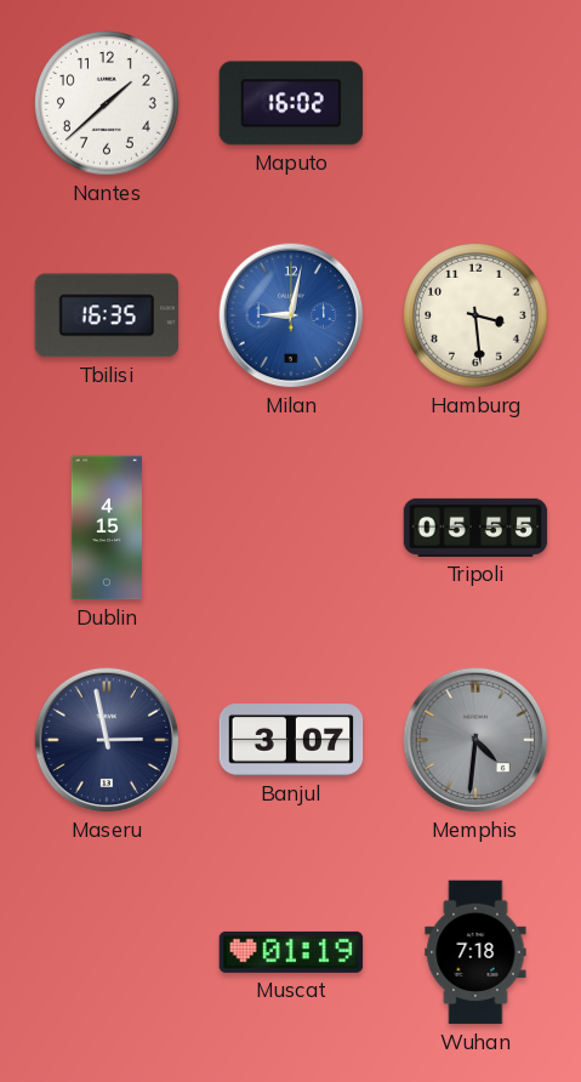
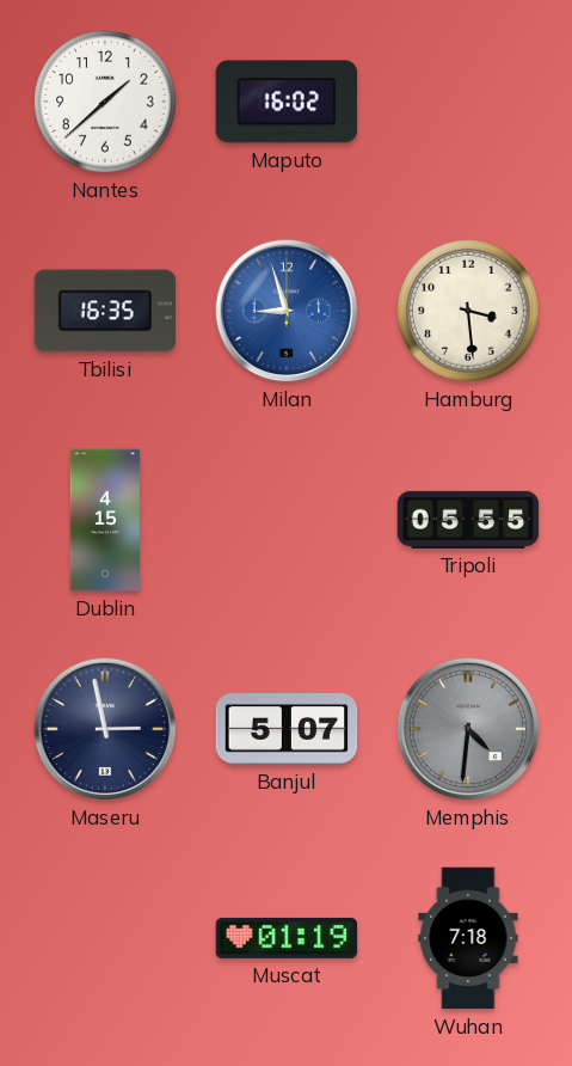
Milan: 9:02 -> 8:57 (287, 311)
Banjul: 3:07 -> 5:07 (287, 730)
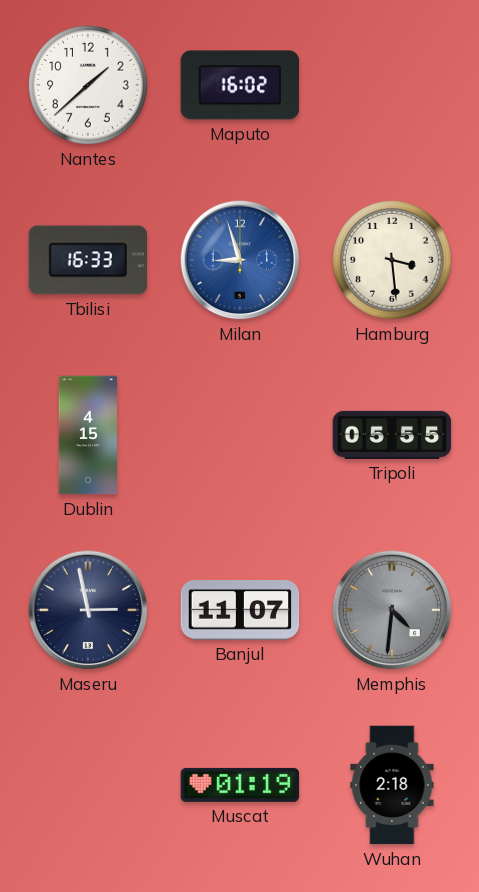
Tbilisi: 16:35 -> 16:33 (88, 260)
Banjul: 5:07 -> 11:07 (240, 611)
Wuhan: 7:18 -> 2:18 (392, 785)
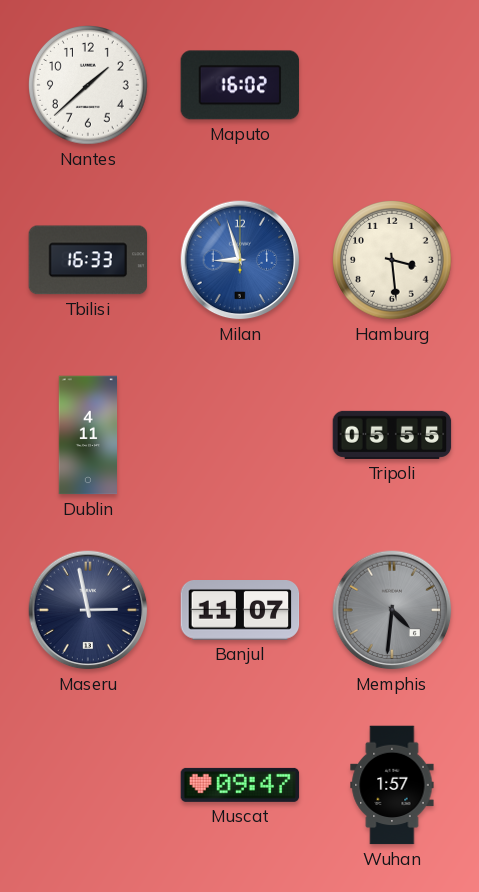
Dublin: 4:15 -> 4:11 (88, 435)
Muscat: 01:19 -> 09:47 (240, 785)
Wuhan: 2:18 -> 1:57 (392, 785)
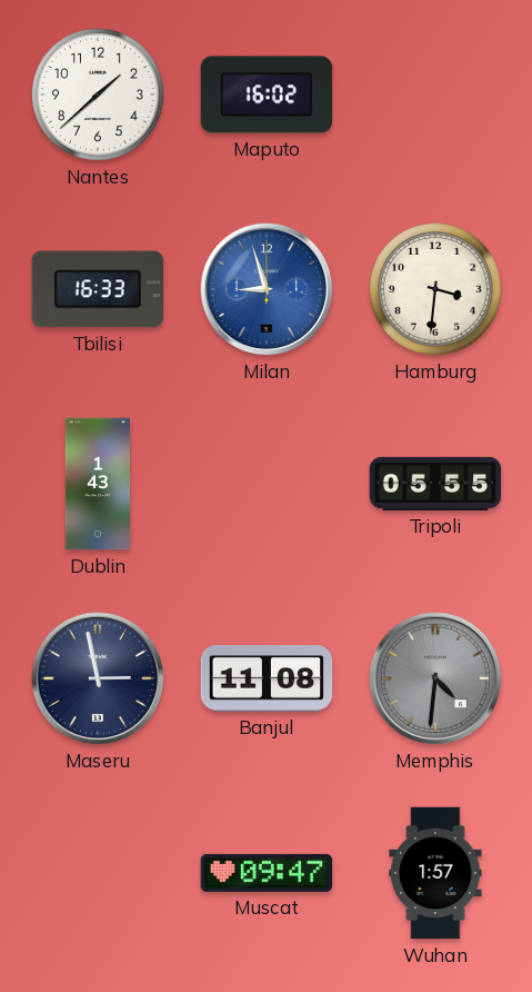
Hamburg: 3:29 -> 3:31 (436, 290)
Dublin: 4:11 -> 1:43 (98, 484)
Banjul: 11:07 -> 11:08 (267, 679)
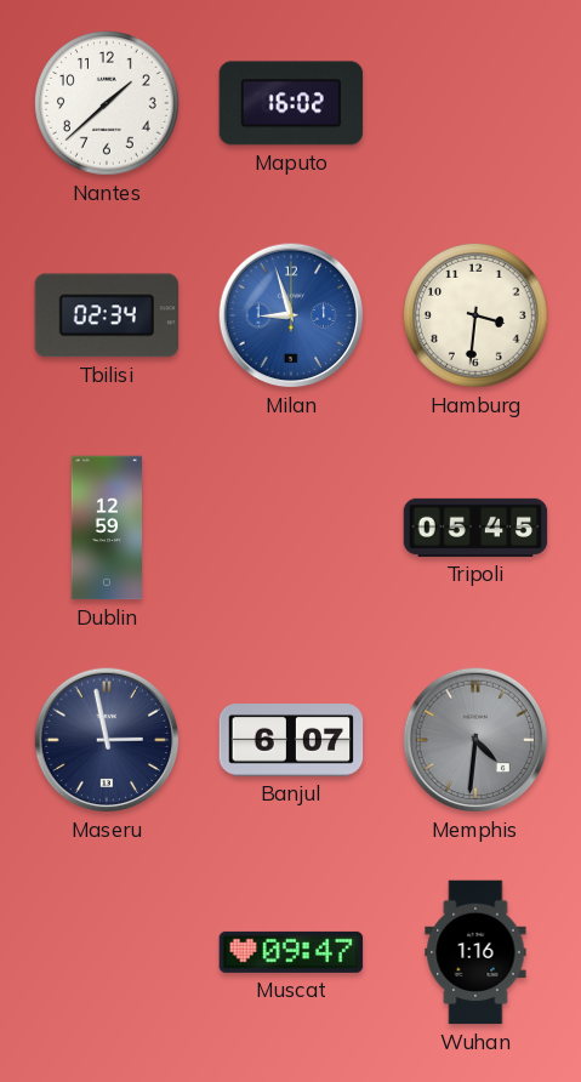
Tbilisi: 16:33 -> 02:34 (107, 315)
Dublin: 1:43 -> 12:59 (107, 528)
Tripoli: 05:55 -> 05:45 (475, 528)
Banjul: 11:08 -> 6:07 (291, 741)
Wuhan: 1:57 -> 1:16 (475, 952)
